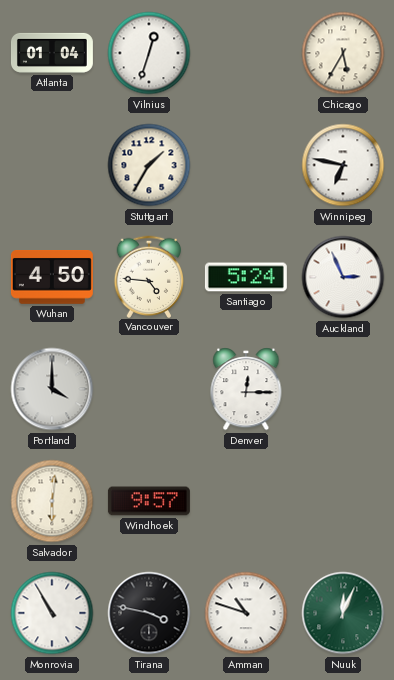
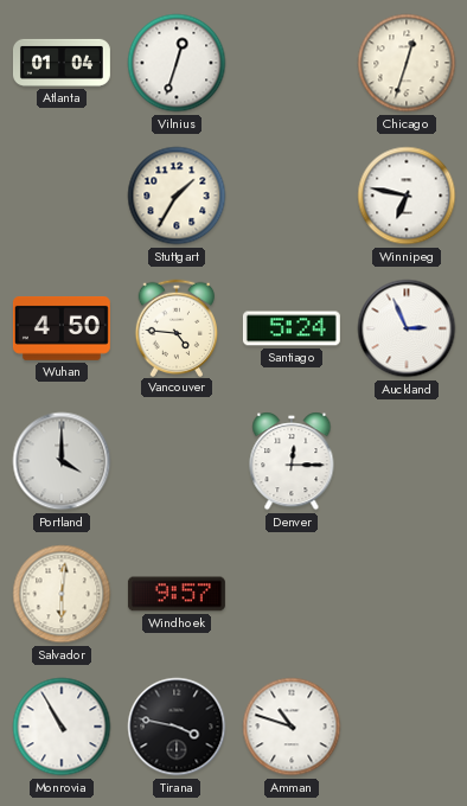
Chicago: 5:35 -> 12:33 (407, 63)
Nuuk: 12:04 -> none (343, 613)
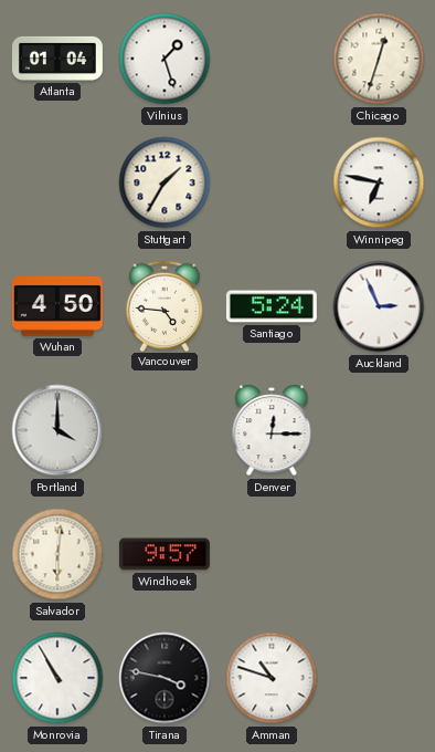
Vilnius: 12:33 -> 1:27 (165, 59)
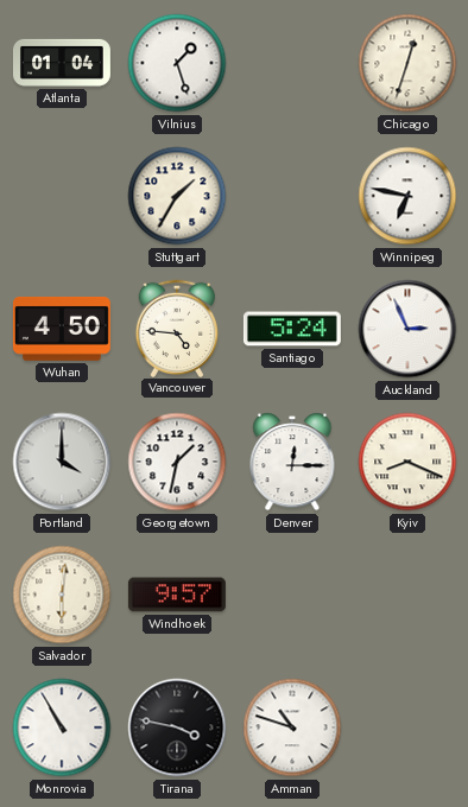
Georgetown: none -> 1:32 (177, 462)
Kyiv: none -> 8:19 (407, 462)
